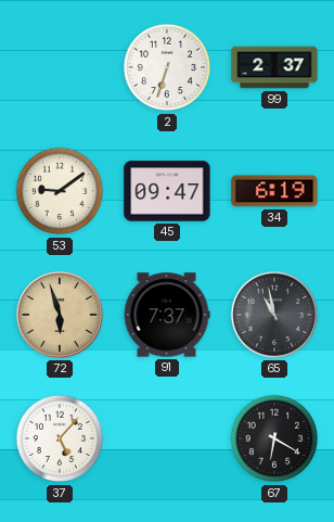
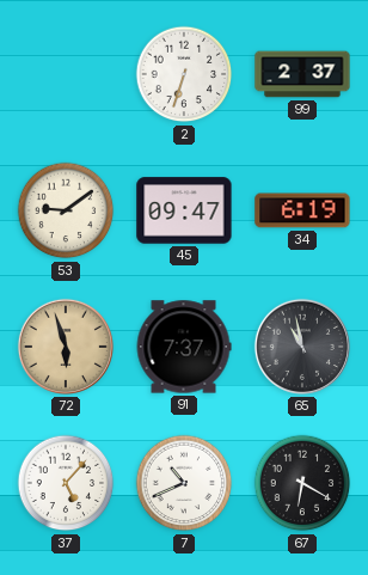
7: none -> 10:41 (184, 483)
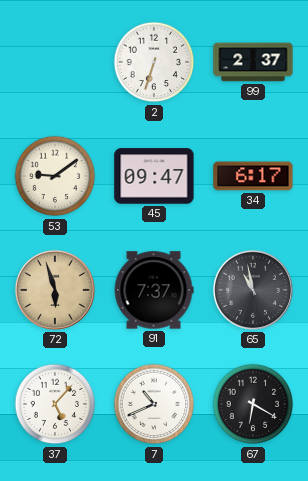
34: 6:19 -> 6:17 (253, 176)
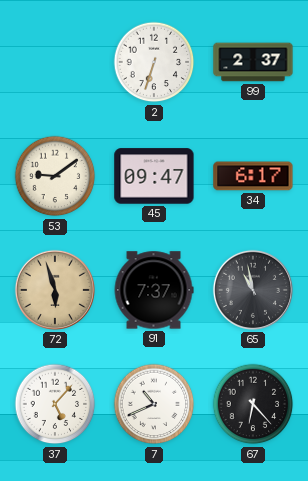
67: 6:20 -> 6:23 (253, 404)
